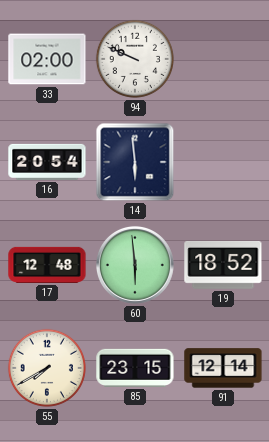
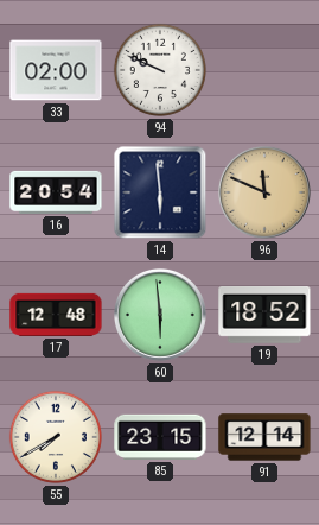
96: none -> 11:49 (266, 192)
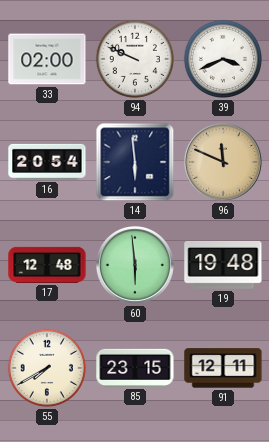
39: none -> 3:41 (223, 59)
19: 18:52 -> 19:48 (223, 265)
91: 12:14 -> 12:11 (223, 368)
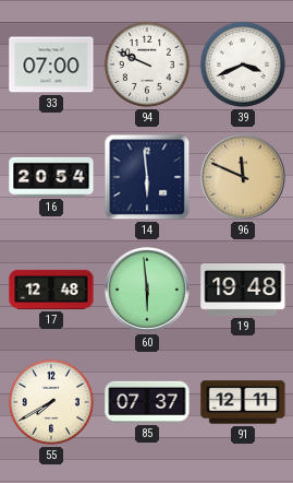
33: 02:00 -> 07:00 (51, 64)
85: 23:15 -> 07:37 (147, 402)
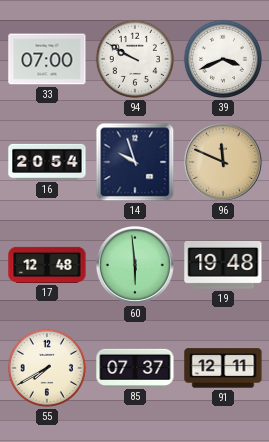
94: 9:49 -> 9:50 (135, 59)
14: 5:59 -> 9:57 (135, 162)
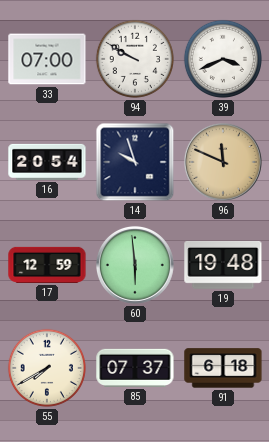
17: 12:48 -> 12:59 (47, 265)
91: 12:11 -> 6:18 (223, 368)
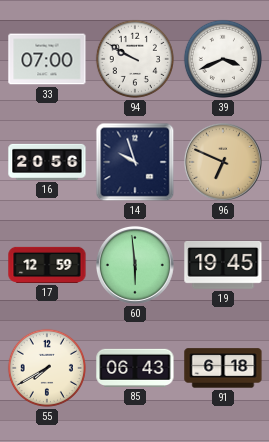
16: 20:54 -> 20:56 (47, 162)
96: 11:49 -> 6:49 (224, 162)
19: 19:48 -> 19:45 (223, 265)
85: 07:37 -> 06:43 (135, 368)
